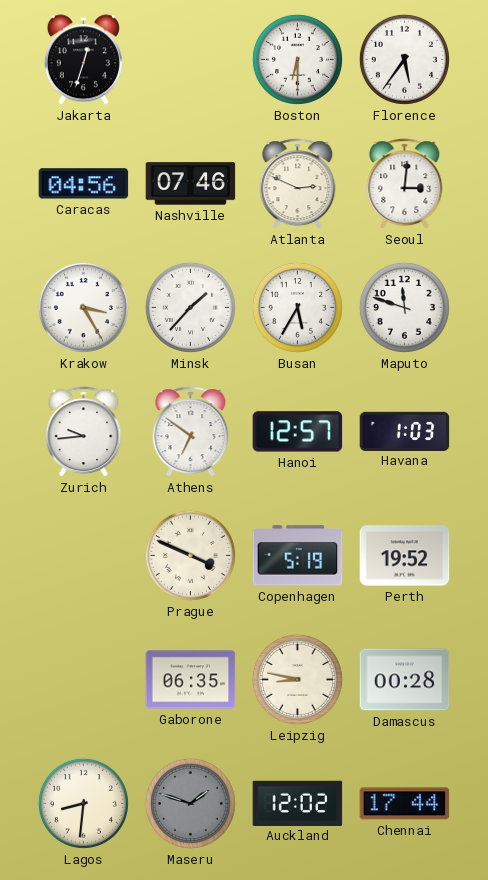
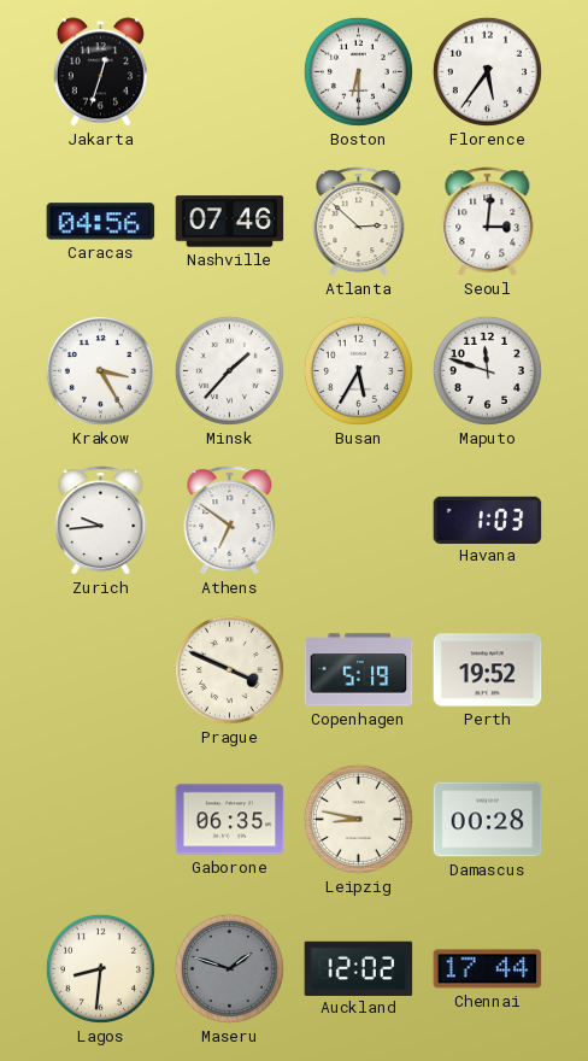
Atlanta: 2:49 -> 2:52 (359, 222)
Hanoi: 12:57 -> none (298, 432)
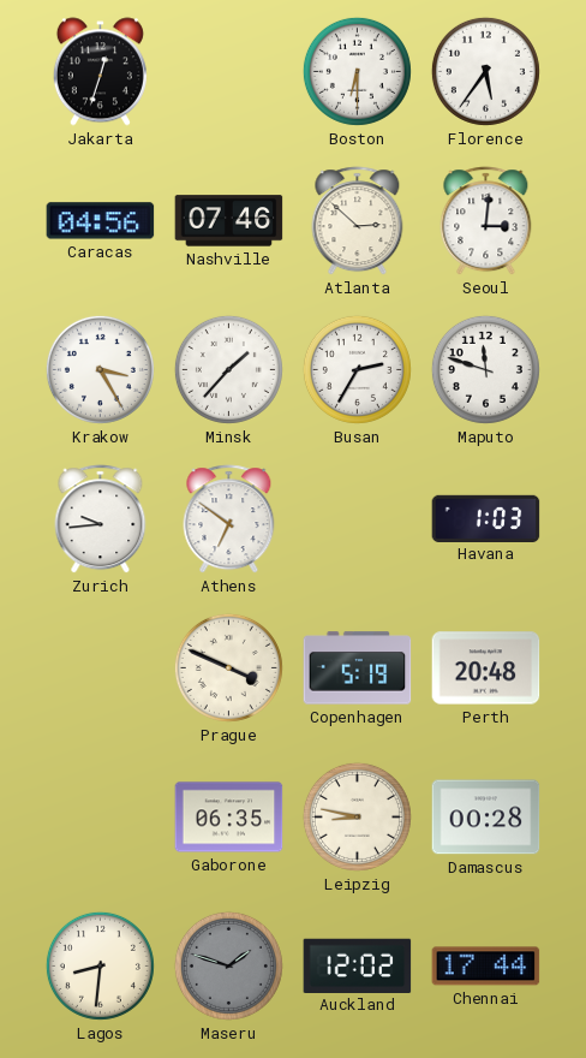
Busan: 5:35 -> 2:35 (357, 369)
Perth: 19:52 -> 20:48 (486, 668)
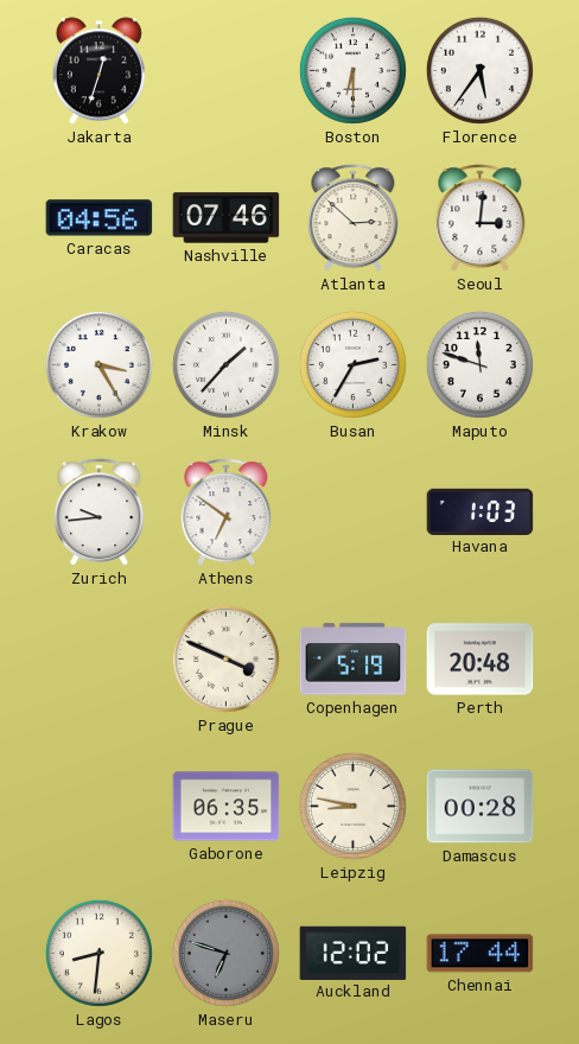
Maseru: 1:48 -> 6:48 (225, 953)
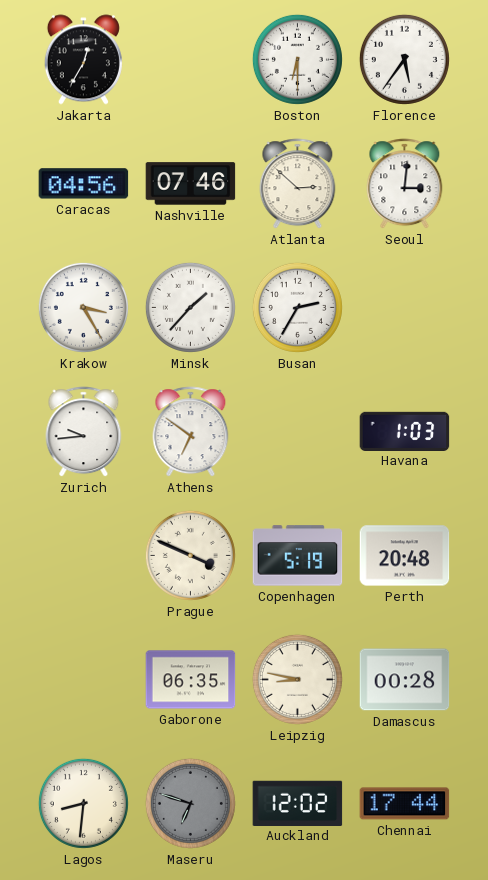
Jakarta: 12:33 -> 12:35 (83, 60)
Maputo: 11:48 -> none (479, 364)
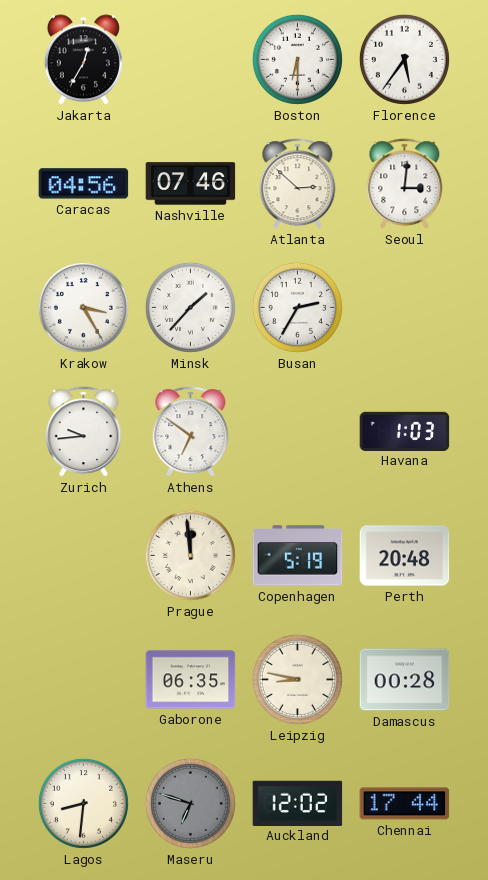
Prague: 3:49 -> 11:59 (190, 555)
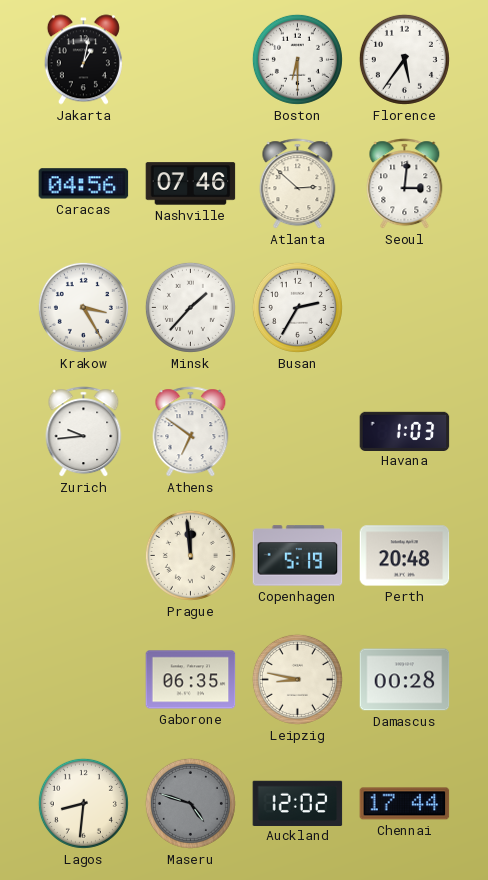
Jakarta: 12:35 -> 1:02 (83, 60)
Maseru: 6:48 -> 4:48 (190, 803)
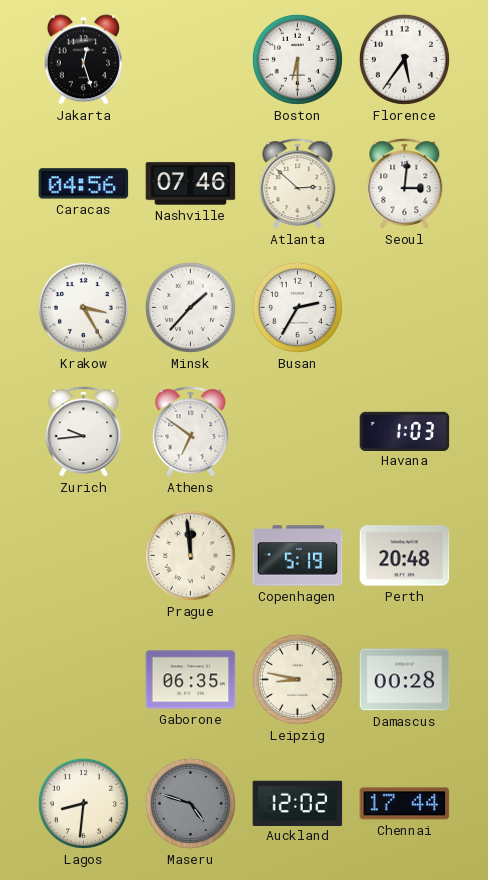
Jakarta: 1:02 -> 12:27 (83, 60)
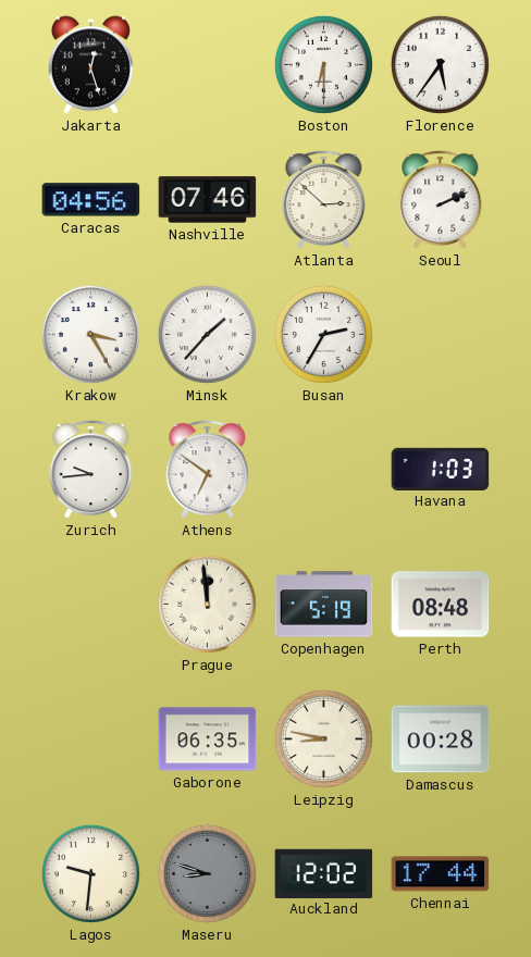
Seoul: 3:01 -> 2:11 (441, 200)
Perth: 20:48 -> 08:48 (441, 605)
Lagos: 8:31 -> 9:31 (90, 873)
Maseru: 4:48 -> 8:48 (207, 873)
